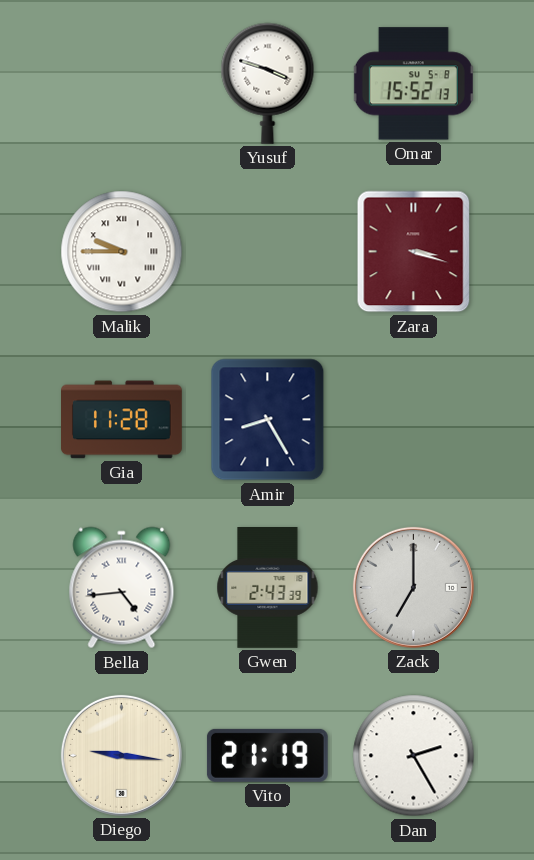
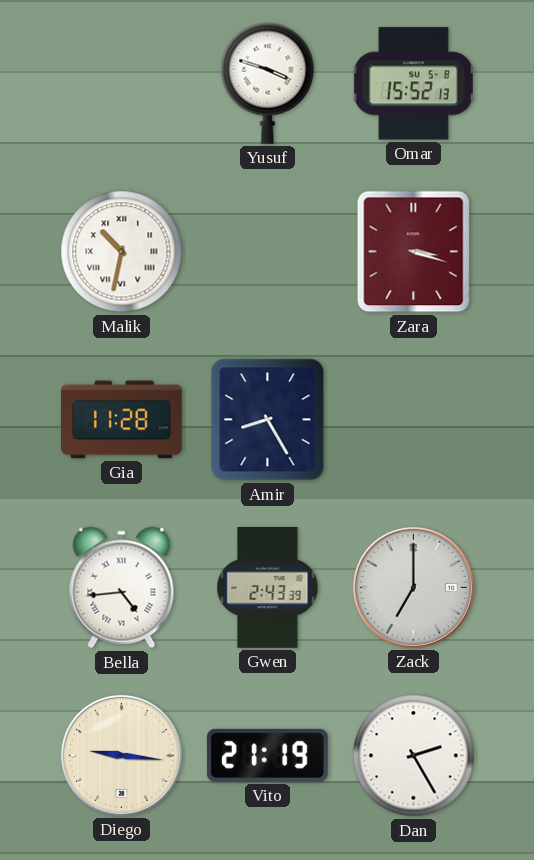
Malik: 9:45 -> 10:32 (122, 252)
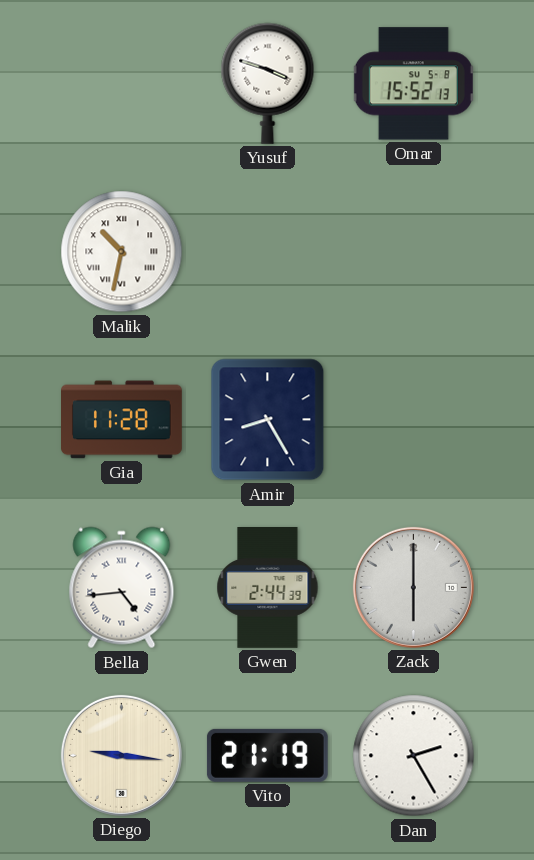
Zara: 3:18 -> none (414, 252)
Gwen: 2:43 -> 2:44 (268, 588)
Zack: 7:00 -> 6:00 (413, 587)
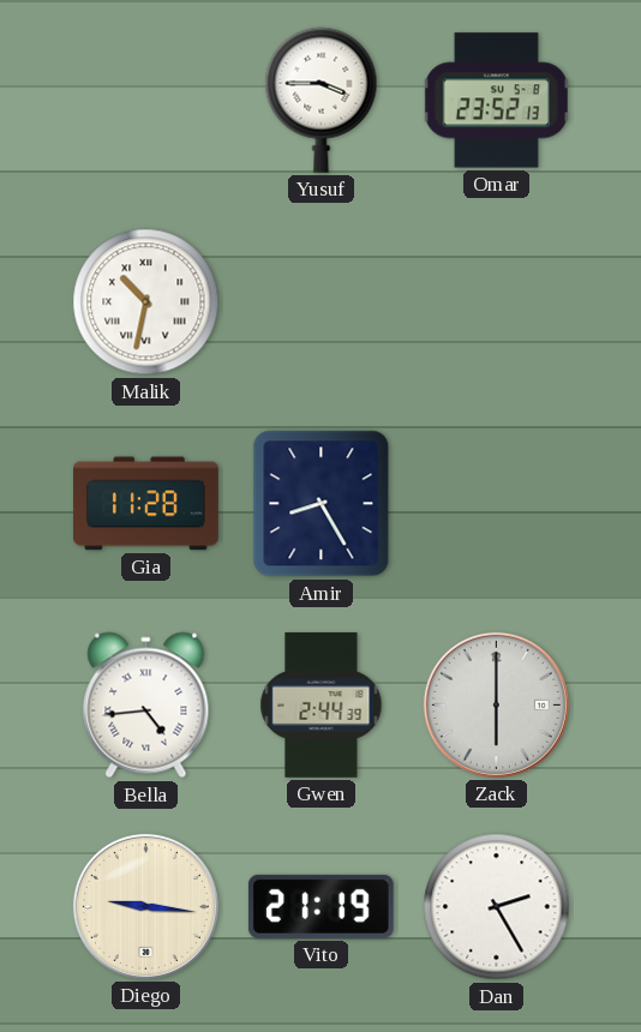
Yusuf: 3:48 -> 3:45 (322, 100)
Omar: 15:52 -> 23:52 (496, 101)
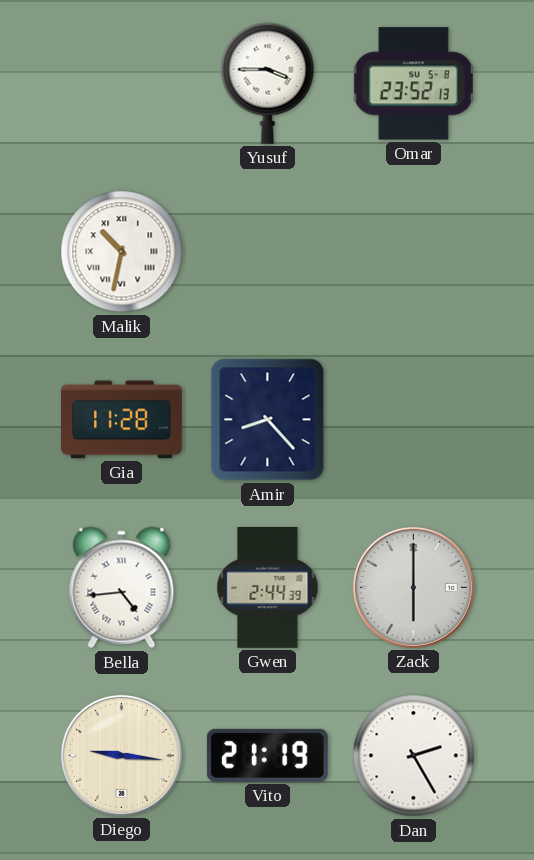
Amir: 8:25 -> 8:23 (268, 420)
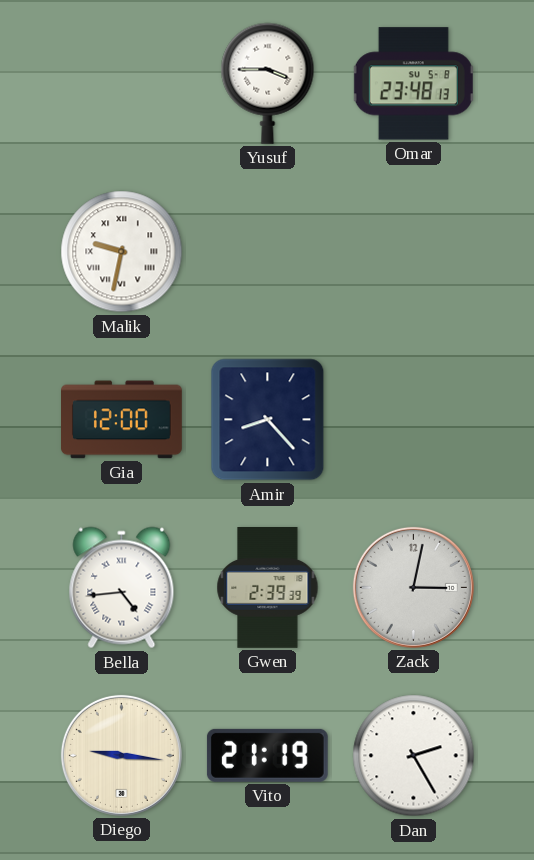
Omar: 23:52 -> 23:48 (413, 84)
Malik: 10:32 -> 9:32 (122, 252)
Gia: 11:28 -> 12:00 (122, 420)
Gwen: 2:44 -> 2:39 (268, 588)
Zack: 6:00 -> 3:02 (413, 587)
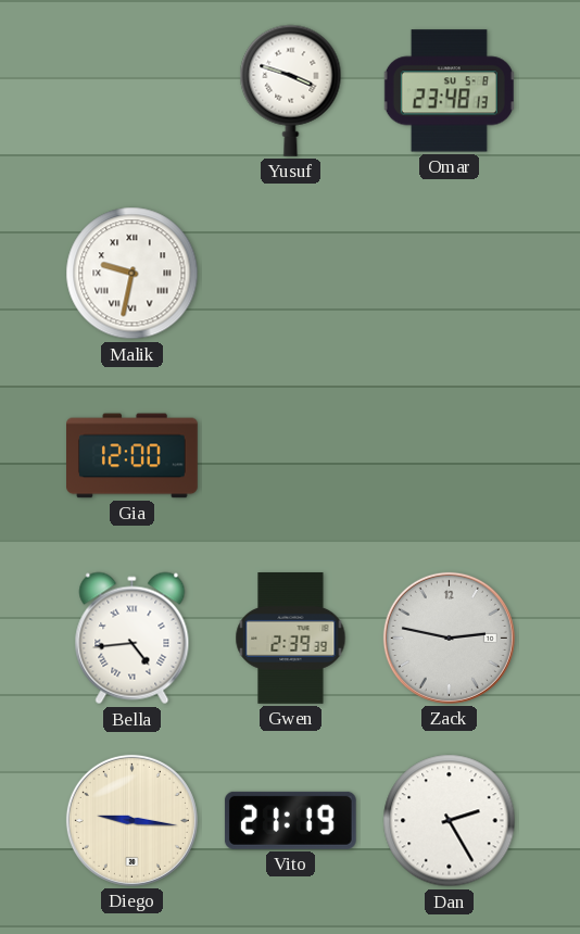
Yusuf: 3:45 -> 3:48 (291, 90)
Amir: 8:23 -> none (268, 420)
Zack: 3:02 -> 2:47 (449, 638)
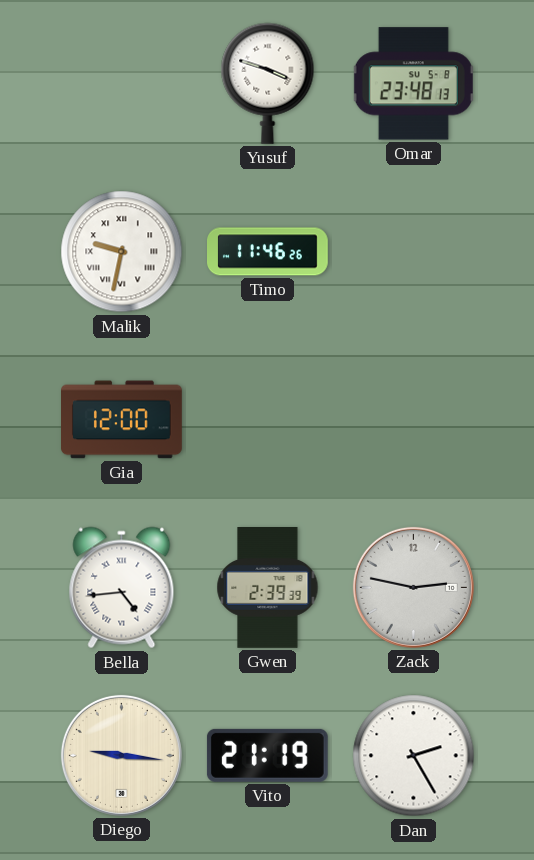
Timo: none -> 11:46 (268, 252)
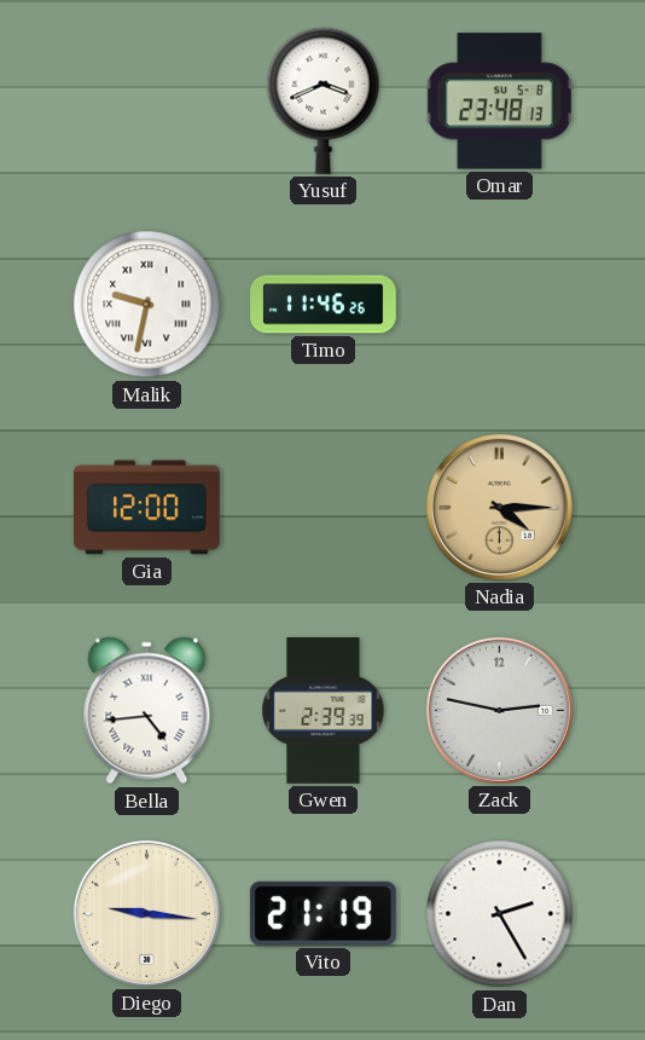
Yusuf: 3:48 -> 3:41 (324, 100)
Nadia: none -> 4:15 (499, 507)
